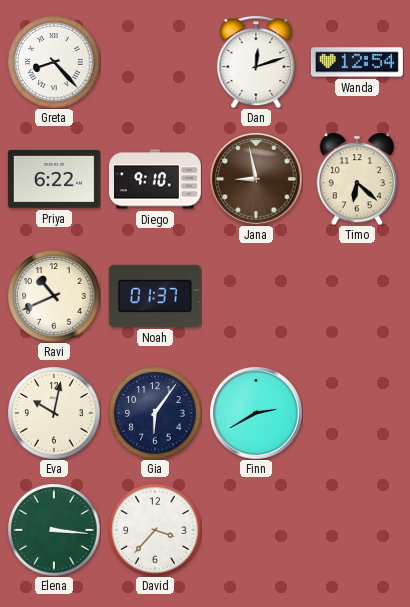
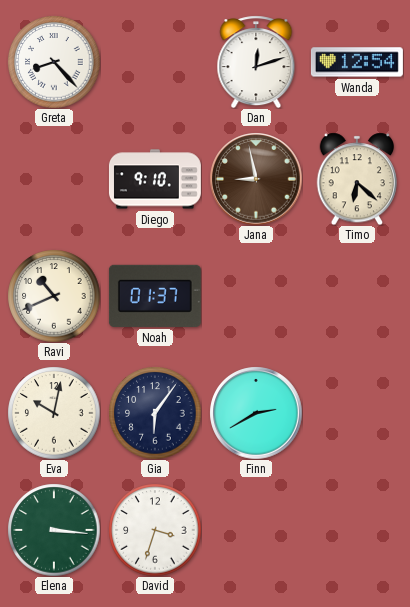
Priya: 6:22 -> none (54, 179)
David: 3:37 -> 3:33 (155, 530)
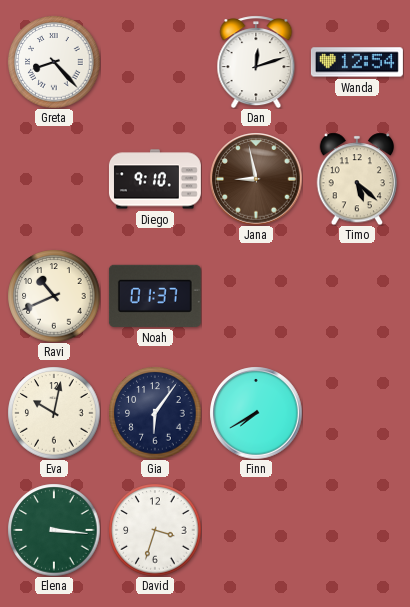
Timo: 6:22 -> 5:22 (356, 179)
Finn: 2:40 -> 7:40 (256, 413)
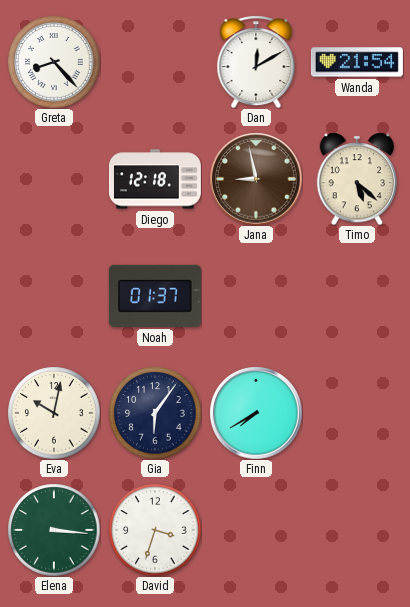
Dan: 12:12 -> 12:10 (256, 62)
Wanda: 12:54 -> 21:54 (357, 62)
Diego: 9:10 -> 12:18 (155, 179)
Ravi: 10:41 -> none (54, 296)
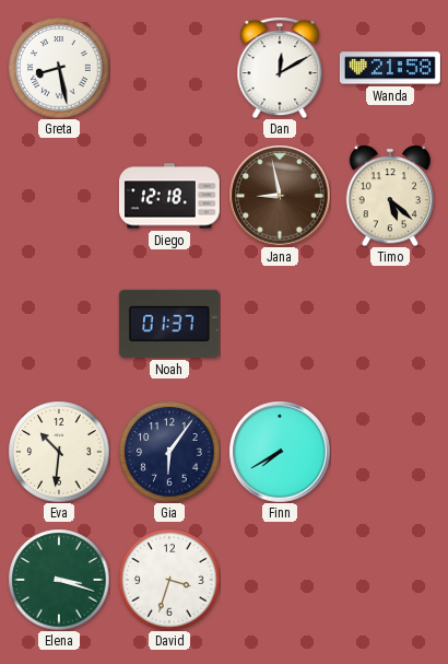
Greta: 8:23 -> 8:28 (59, 68)
Wanda: 21:54 -> 21:58 (390, 68)
Eva: 10:02 -> 10:31 (59, 452)
Elena: 3:16 -> 3:18 (59, 580)
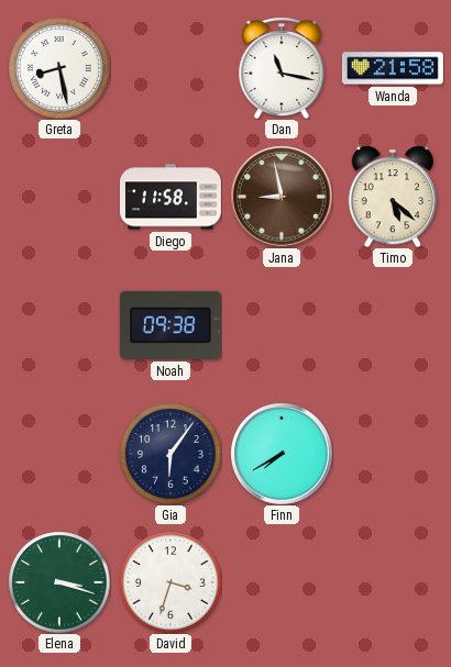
Dan: 12:10 -> 11:17 (282, 68)
Diego: 12:18 -> 11:58 (170, 197)
Noah: 01:37 -> 09:38 (170, 325)
Eva: 10:31 -> none (59, 452)
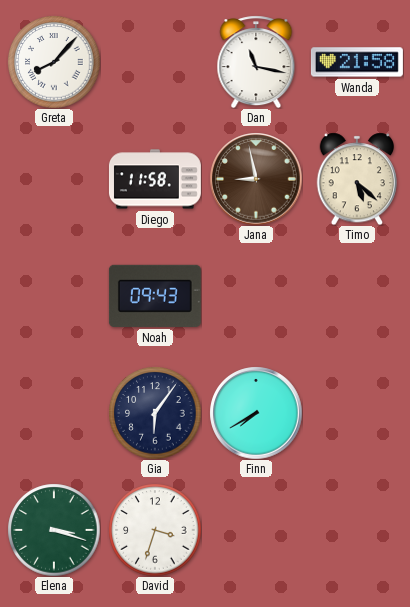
Greta: 8:28 -> 8:07 (54, 62)
Noah: 09:38 -> 09:43 (155, 296)
